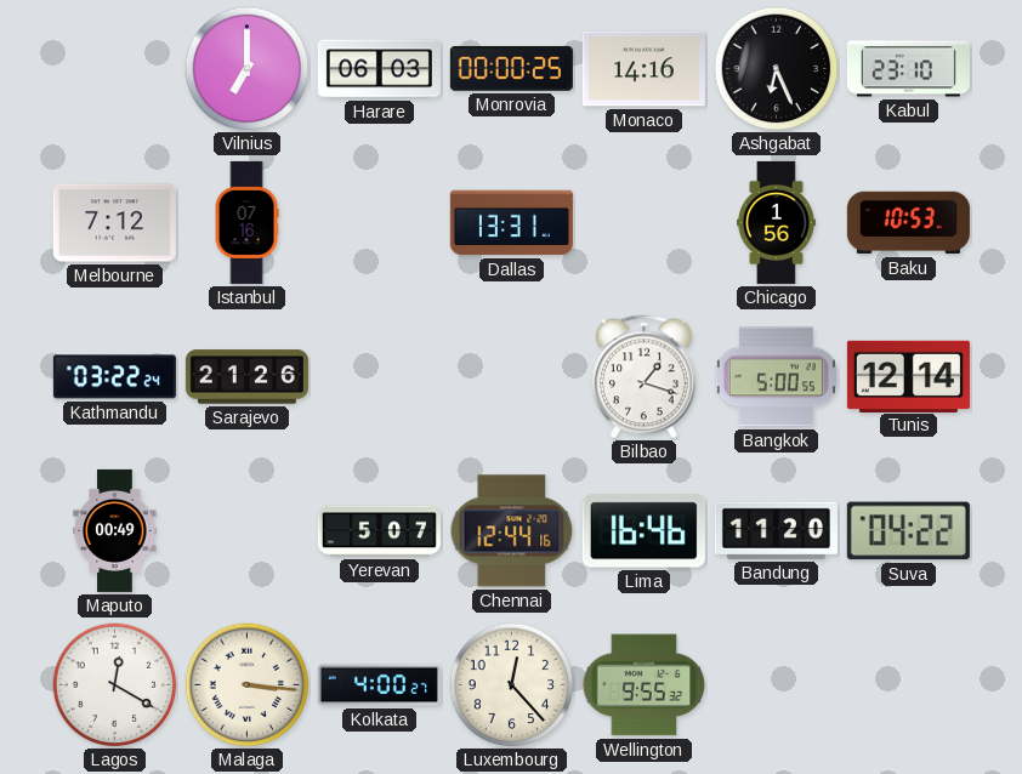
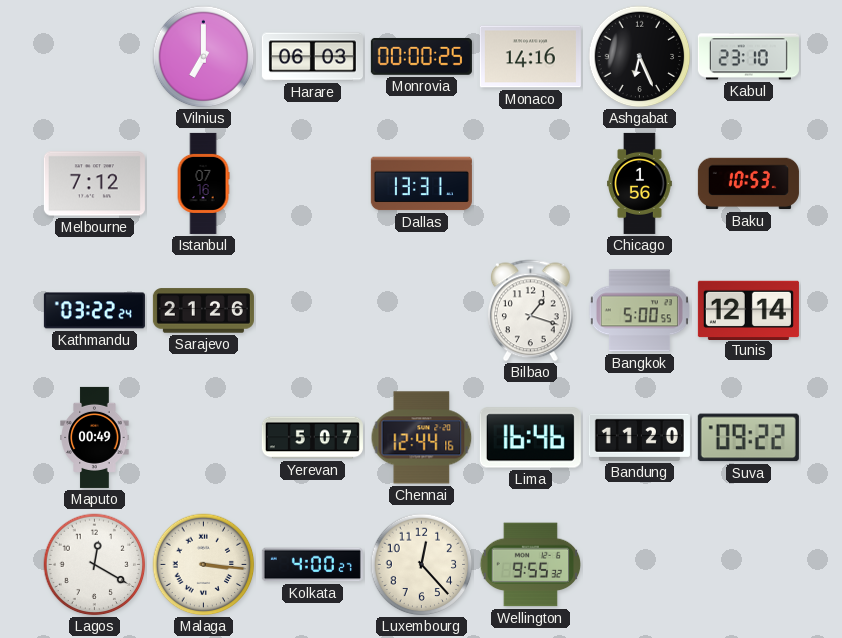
Suva: 04:22 -> 09:22 (748, 438)
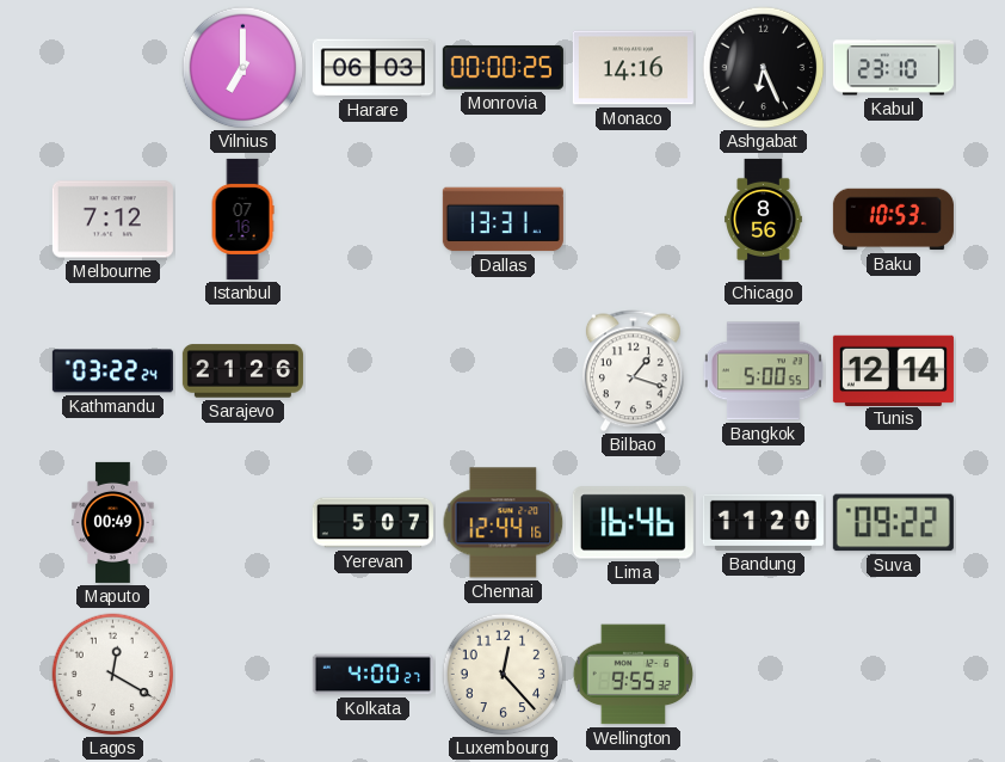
Chicago: 1:56 -> 8:56 (764, 219)
Malaga: 3:16 -> none (204, 565)
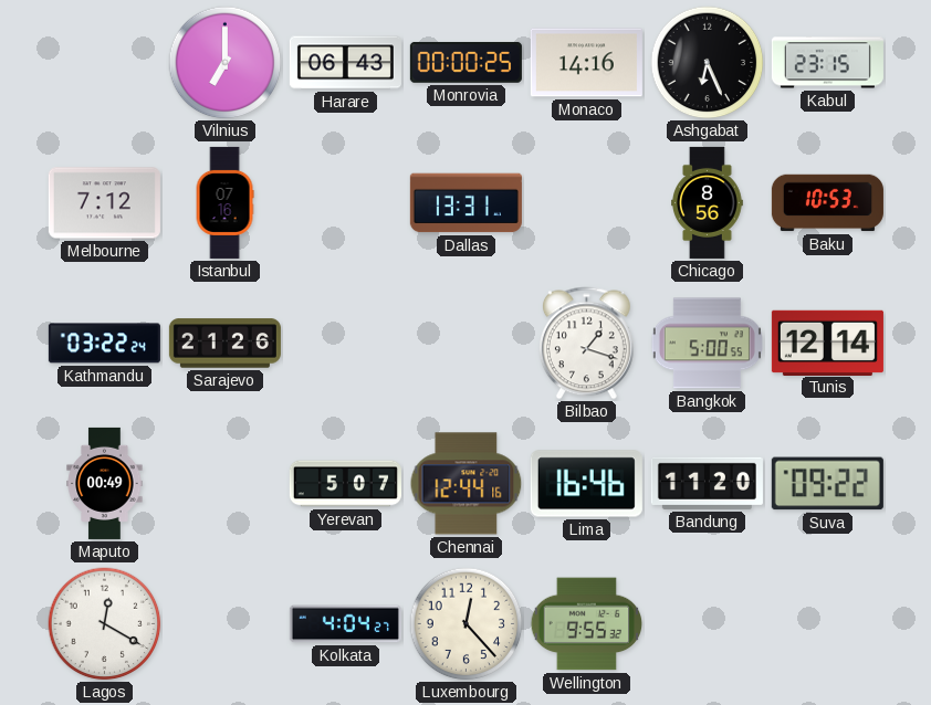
Harare: 06:03 -> 06:43 (345, 63)
Kabul: 23:10 -> 23:15 (827, 63)
Kolkata: 4:00 -> 4:04 (345, 624)
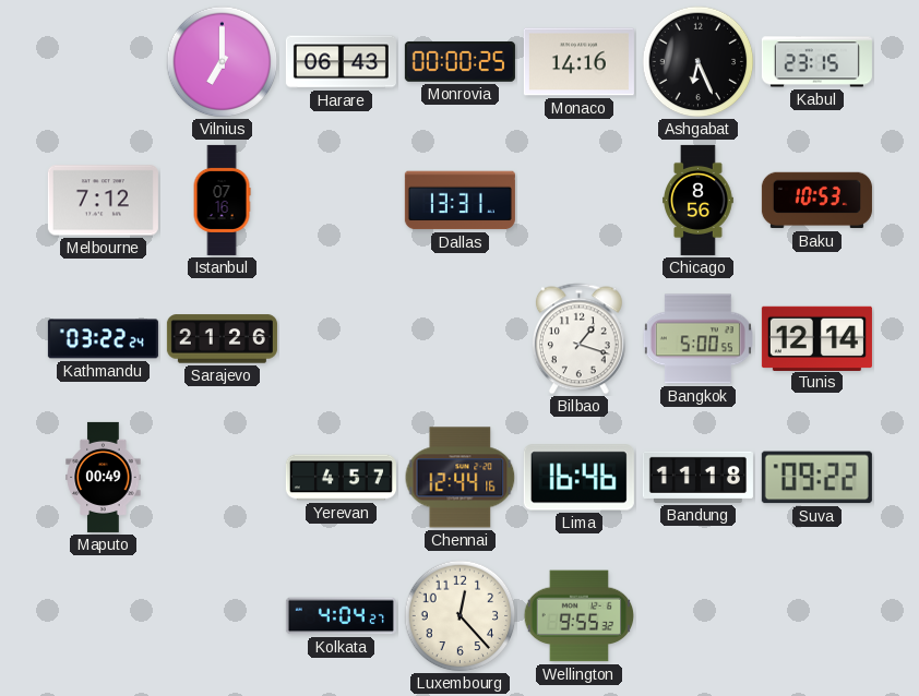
Yerevan: 5:07 -> 4:57 (341, 478)
Bandung: 11:20 -> 11:18 (697, 477)
Lagos: 12:20 -> none (105, 624)
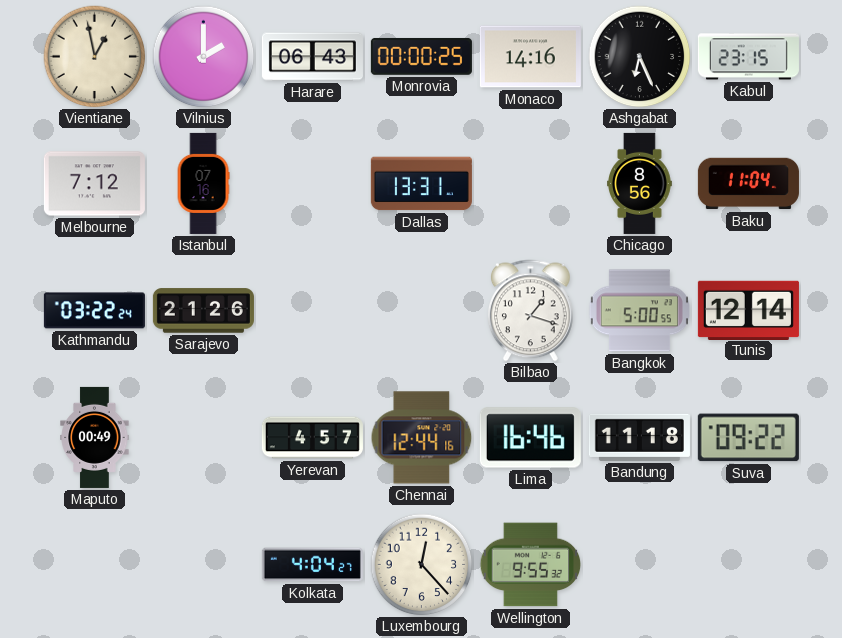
Vientiane: none -> 12:58 (95, 57)
Vilnius: 7:00 -> 2:00 (204, 57)
Baku: 10:53 -> 11:04 (748, 184)
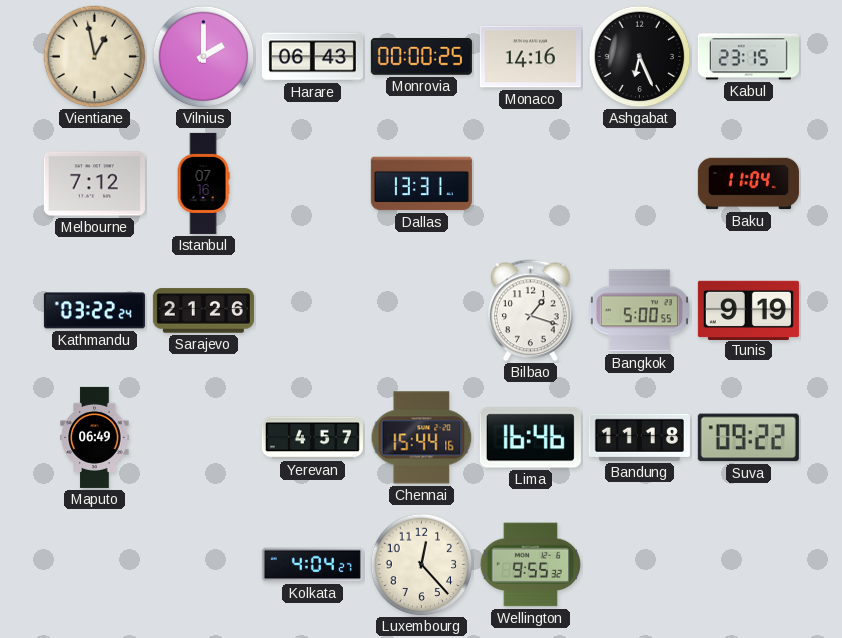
Chicago: 8:56 -> none (640, 183)
Tunis: 12:14 -> 9:19 (748, 310)
Maputo: 00:49 -> 06:49 (95, 437)
Chennai: 12:44 -> 15:44 (422, 438)
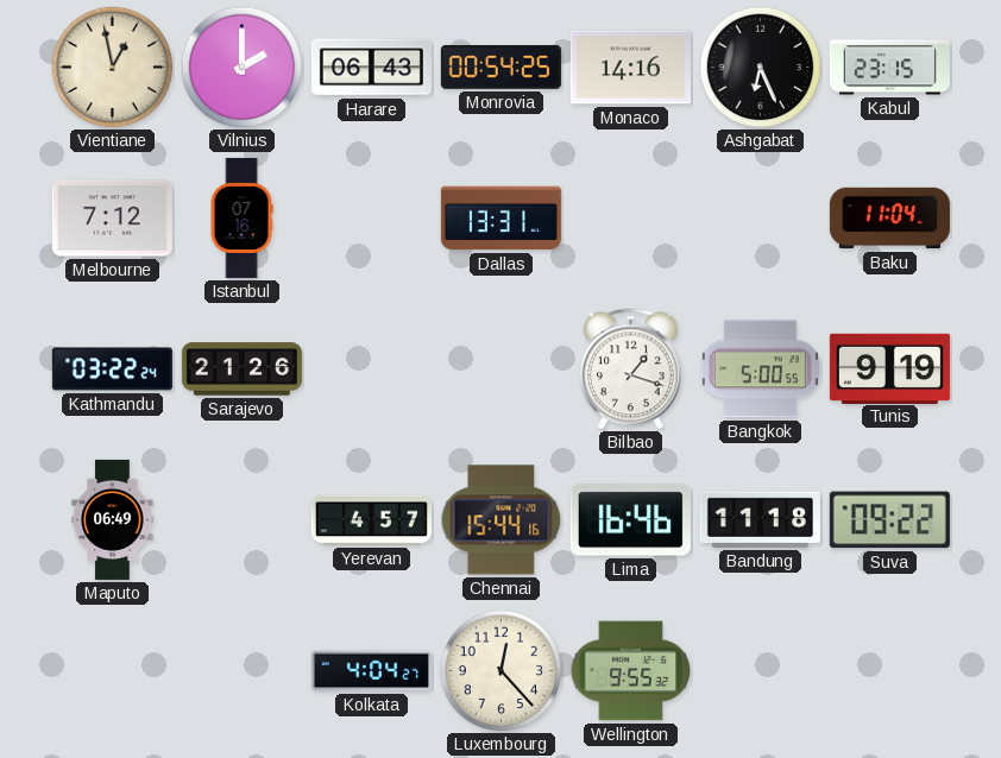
Monrovia: 00:00 -> 00:54 (501, 67)
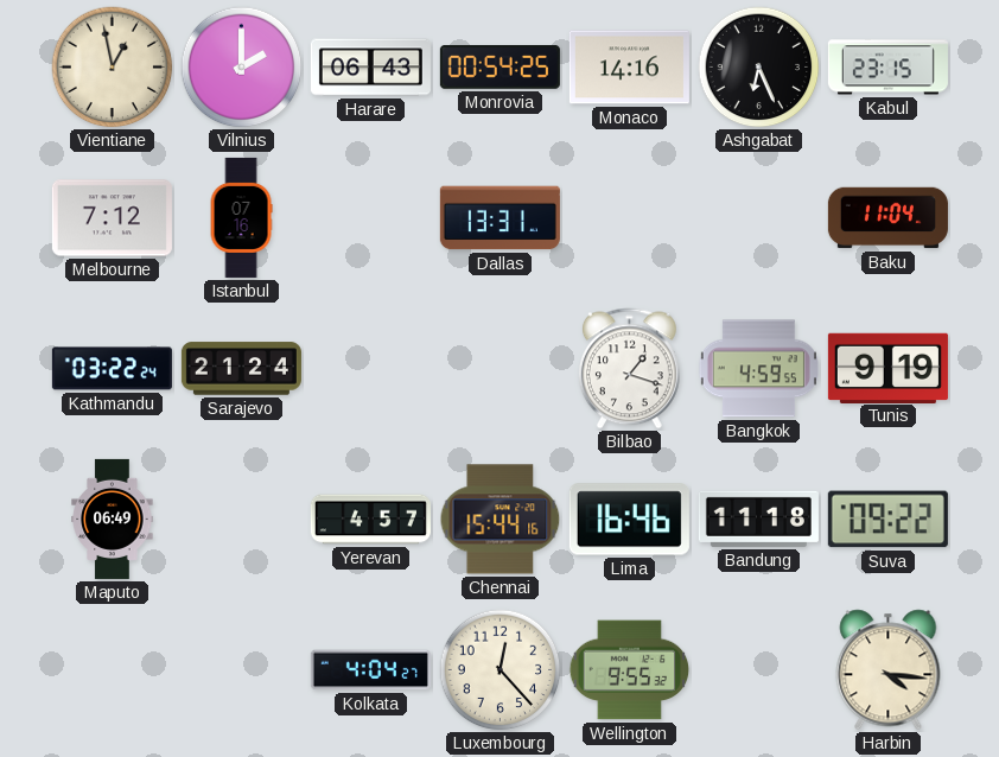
Sarajevo: 21:26 -> 21:24 (241, 369)
Bangkok: 5:00 -> 4:59 (758, 369)
Harbin: none -> 4:16 (889, 670)
